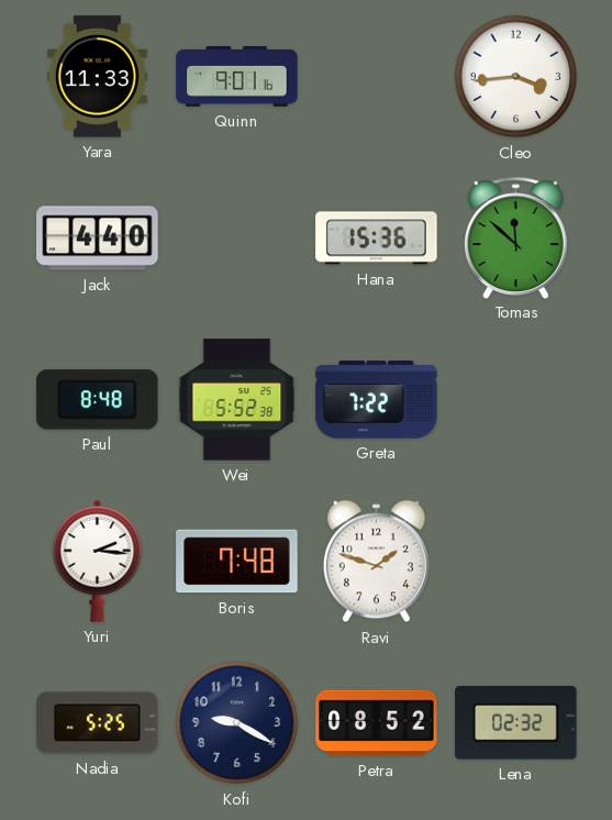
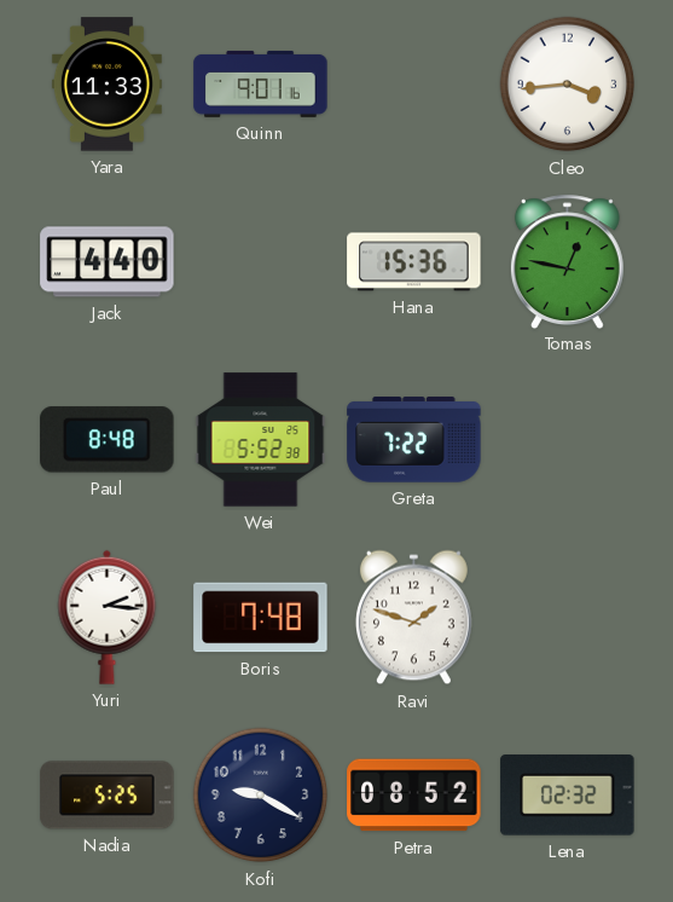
Tomas: 11:52 -> 12:47 (567, 261)
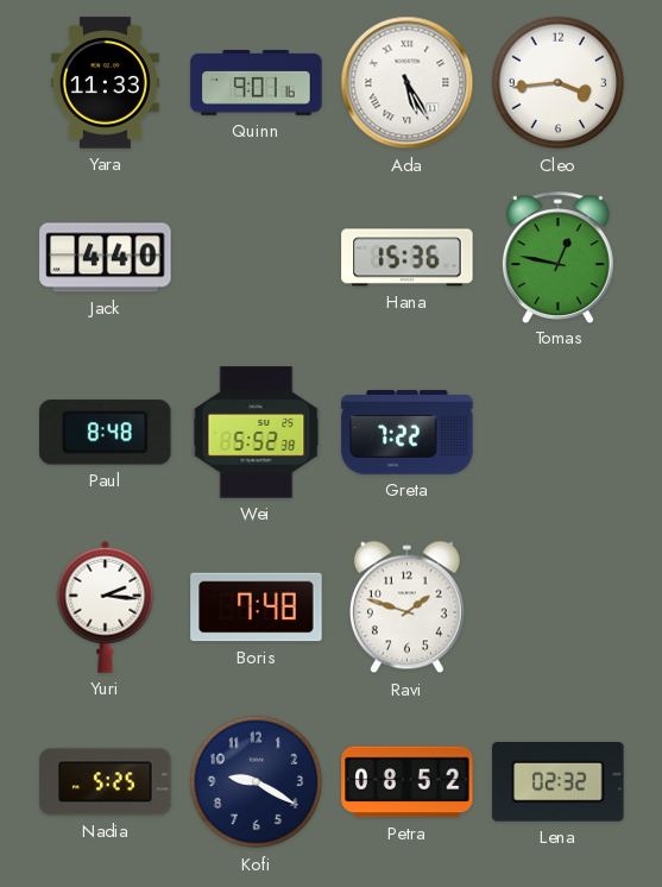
Ada: none -> 5:25 (408, 83)
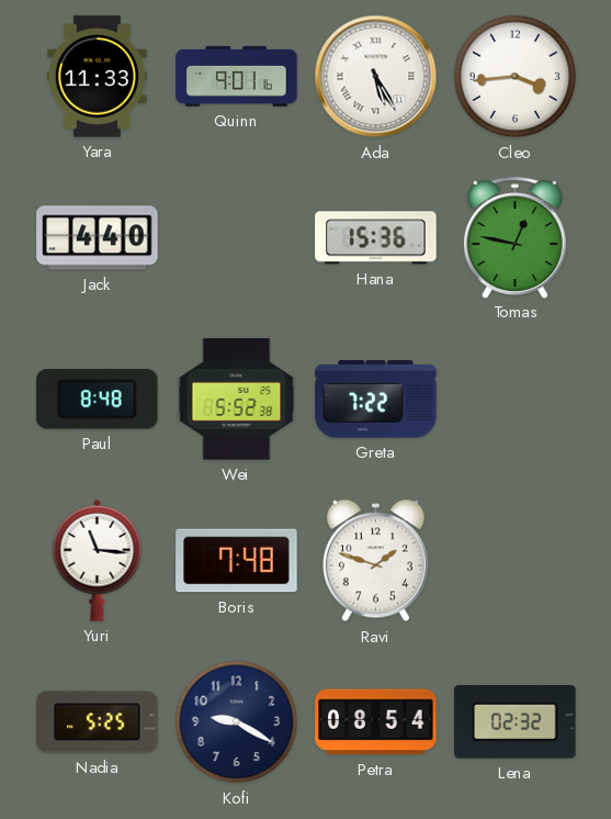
Yuri: 2:16 -> 11:16 (98, 560)
Petra: 08:52 -> 08:54 (376, 722)
